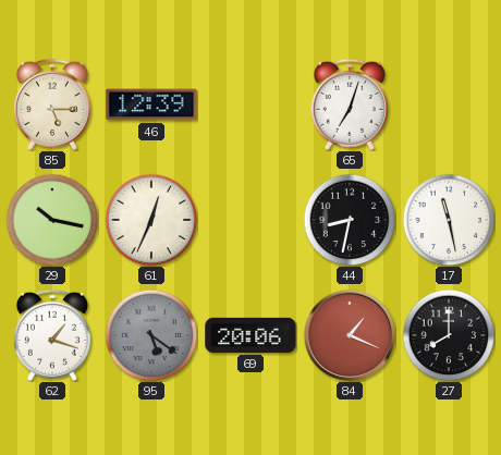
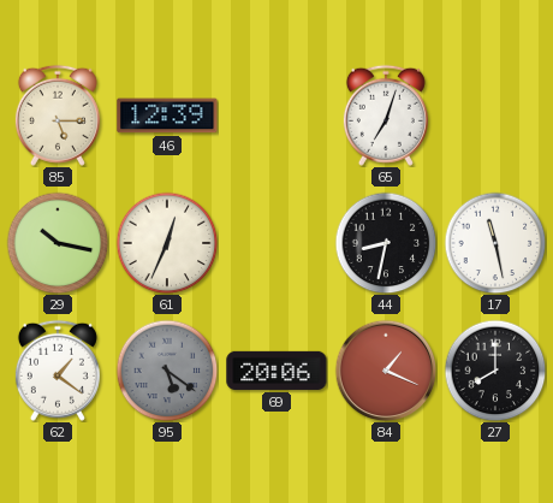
62: 1:18 -> 1:21 (58, 371)
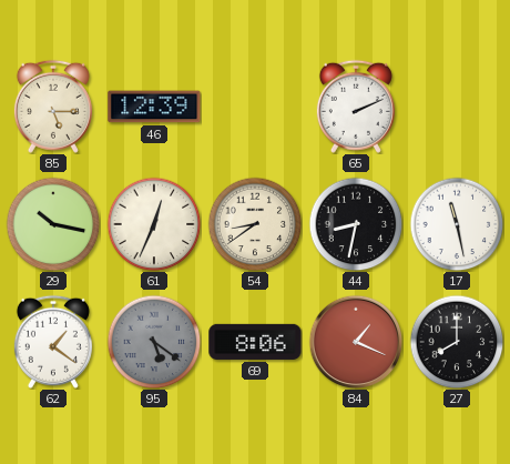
65: 7:03 -> 2:11 (356, 107)
54: none -> 8:39 (255, 224)
69: 20:06 -> 8:06 (255, 342)
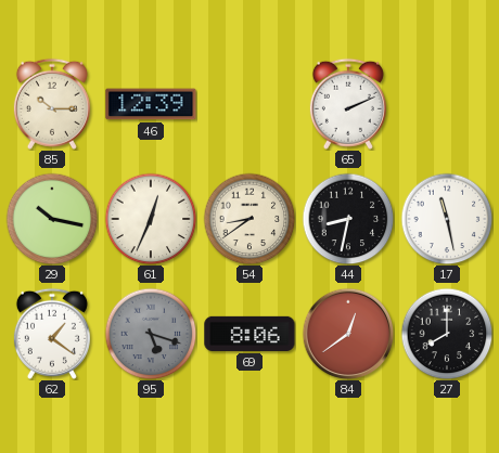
85: 5:15 -> 10:15 (52, 104)
95: 5:21 -> 5:18 (151, 334)
84: 1:19 -> 12:39 (348, 334)
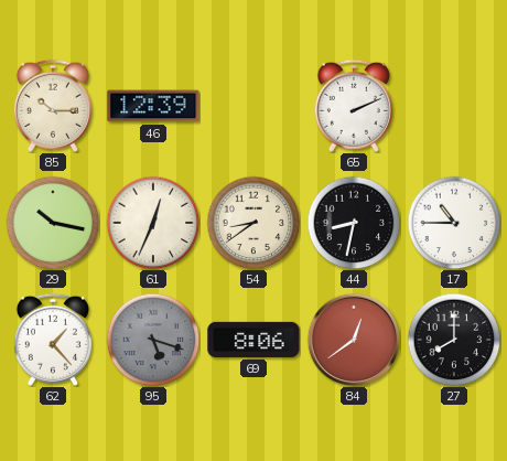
17: 11:28 -> 10:45 (454, 223)
62: 1:21 -> 1:23 (53, 340)
